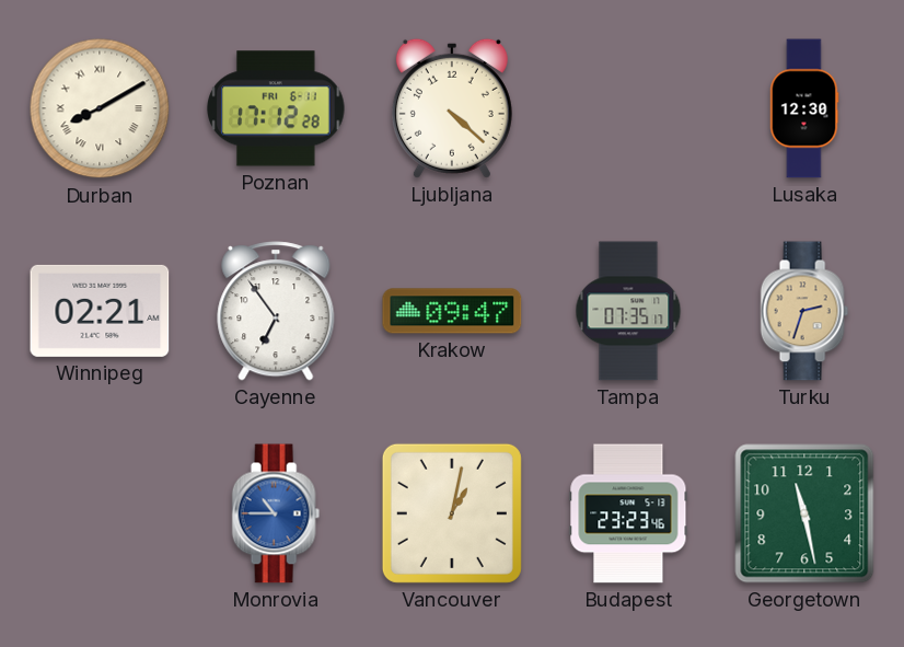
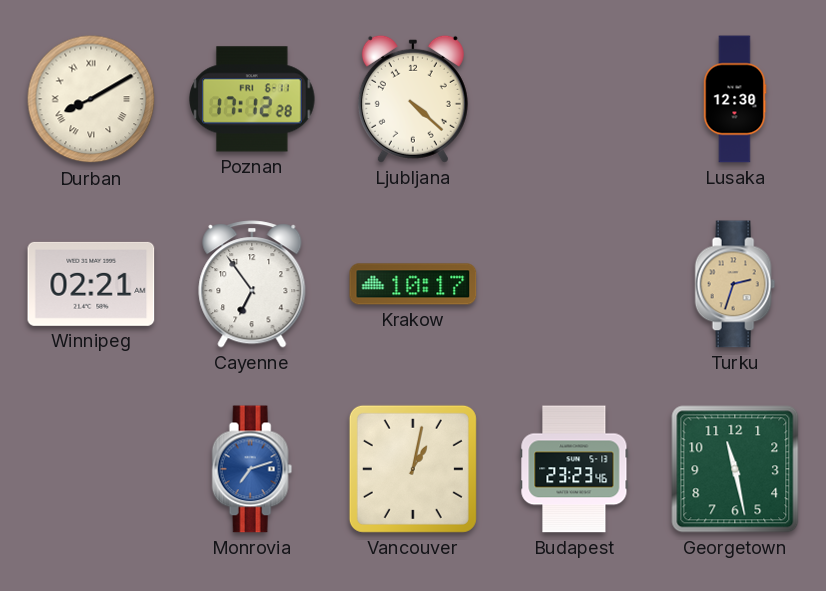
Krakow: 09:47 -> 10:17 (413, 284)
Tampa: 07:35 -> none (628, 311)
Monrovia: 10:45 -> 7:12 (252, 469)
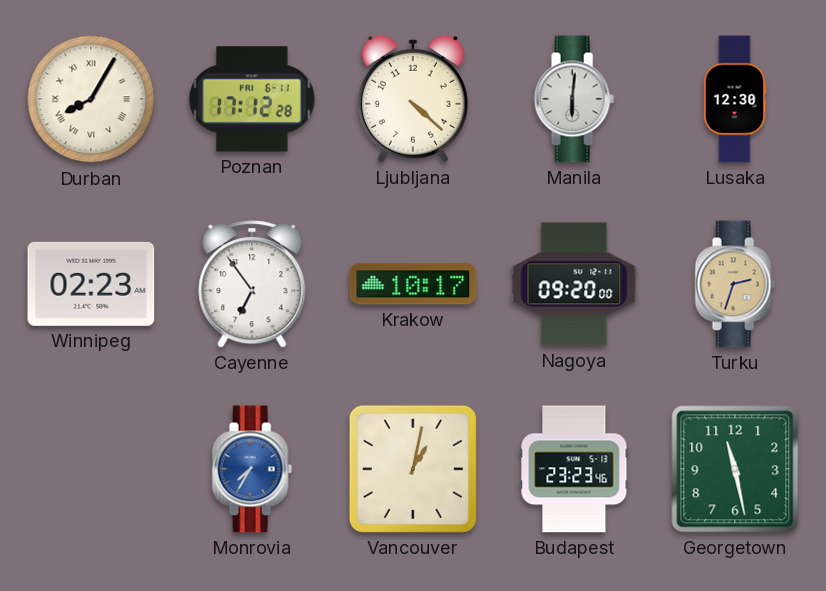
Durban: 8:10 -> 8:05 (91, 99)
Manila: none -> 6:01 (574, 99)
Winnipeg: 02:21 -> 02:23 (91, 284)
Nagoya: none -> 09:20 (574, 284)
Monrovia: 7:12 -> 7:35 (252, 469)
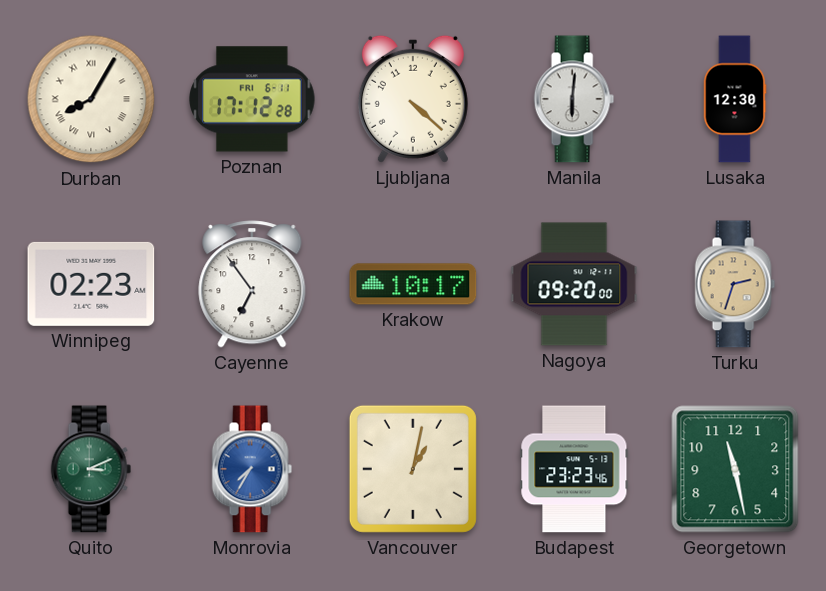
Quito: none -> 3:11 (91, 469)
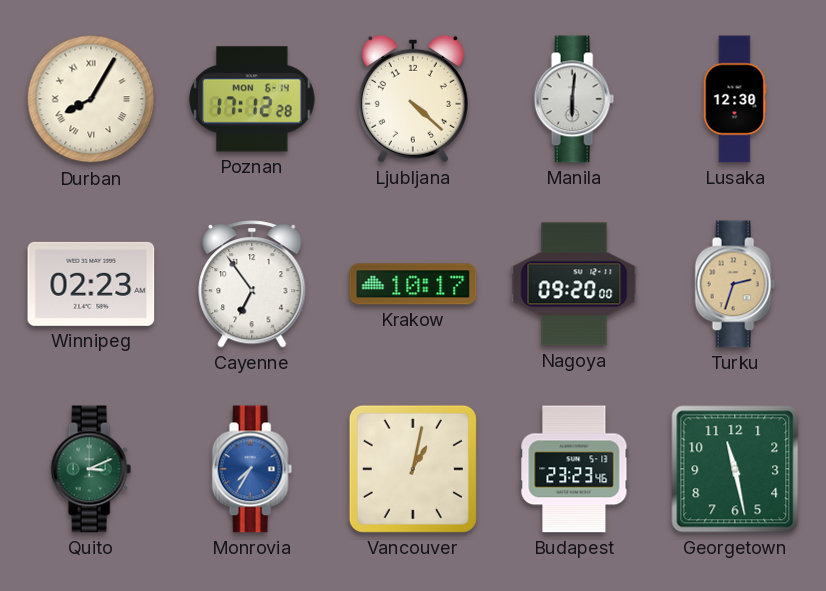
Poznan date: FRI 6-11 -> MON 6-14 (252, 99)
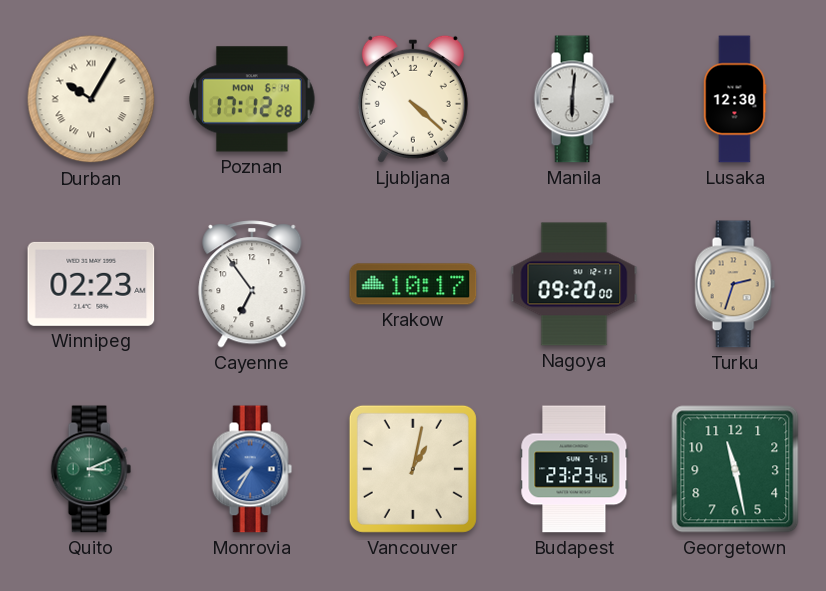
Durban: 8:05 -> 10:05 (91, 99)
